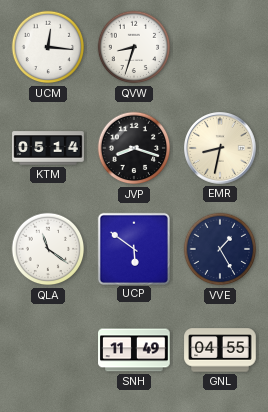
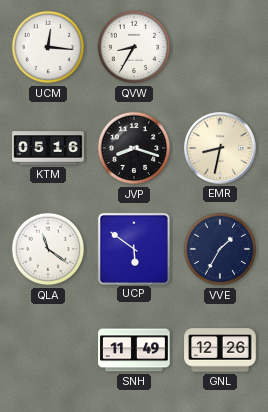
QVW: 8:33 -> 8:35 (134, 47)
KTM: 05:14 -> 05:16 (48, 148)
VVE: 1:25 -> 1:35 (220, 249)
GNL: 04:55 -> 12:26 (220, 350)
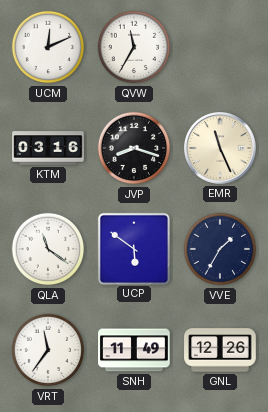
UCM: 12:16 -> 12:11 (48, 47)
QVW: 8:35 -> 11:35 (134, 47)
KTM: 05:16 -> 03:16 (48, 148)
EMR: 8:32 -> 11:26 (221, 149)
VRT: none -> 11:36 (48, 350)
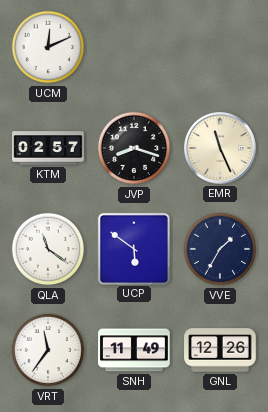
QVW: 11:35 -> none (134, 47)
KTM: 03:16 -> 02:57 (48, 148)
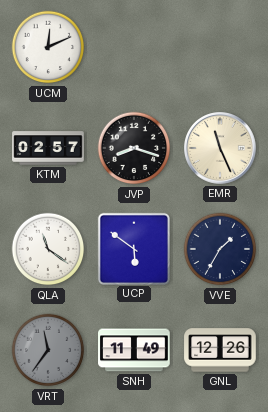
VRT dial: white -> grey (48, 350)
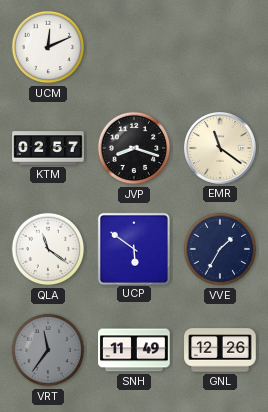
EMR: 11:26 -> 11:21 (221, 149)
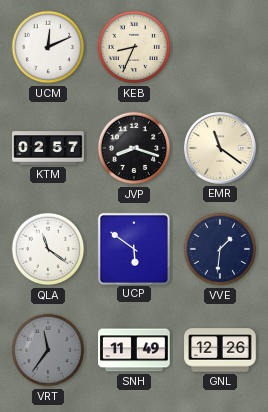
KEB: none -> 8:34 (134, 47)
VVE: 1:35 -> 1:31 (220, 249)
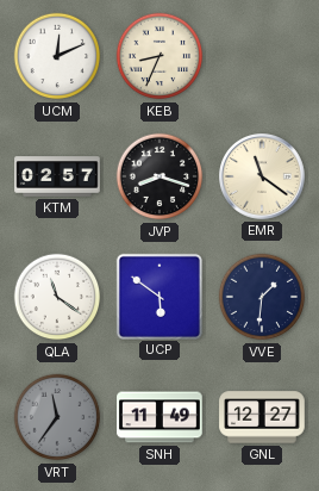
GNL: 12:26 -> 12:27 (262, 417)
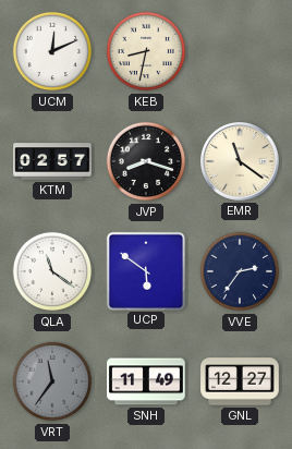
KEB: 8:34 -> 8:32 (146, 51)
VVE: 1:31 -> 2:36 (240, 271)
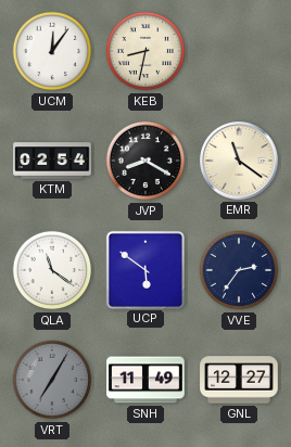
UCM: 12:11 -> 12:06 (52, 51)
KTM: 02:57 -> 02:54 (52, 161)
JVP: 8:18 -> 8:20 (145, 161)
VRT: 11:36 -> 7:05 (52, 380)
